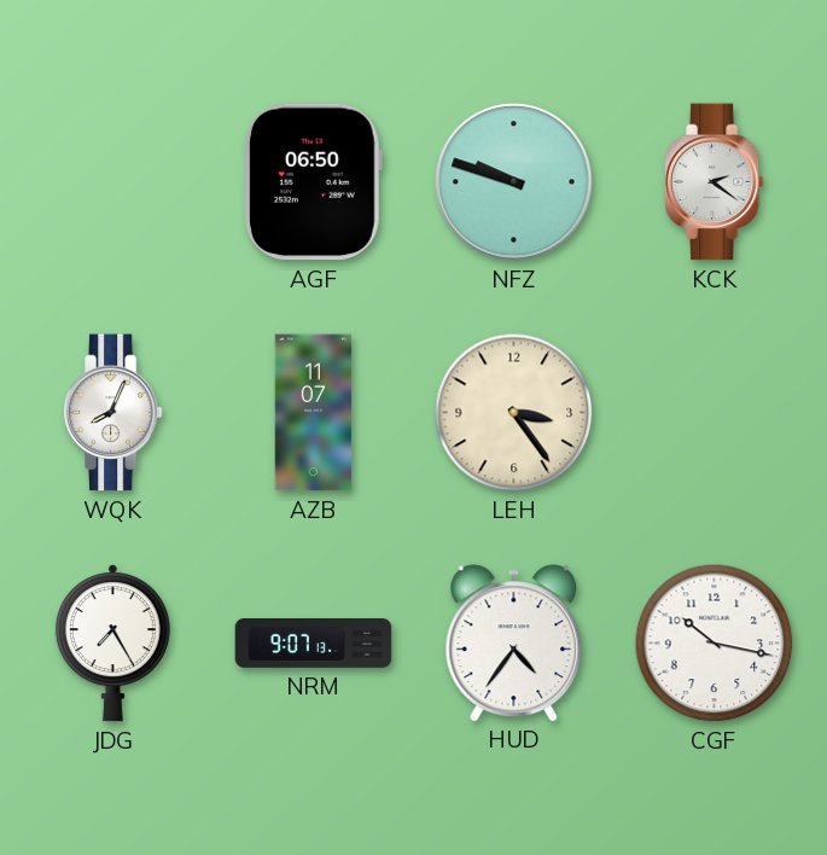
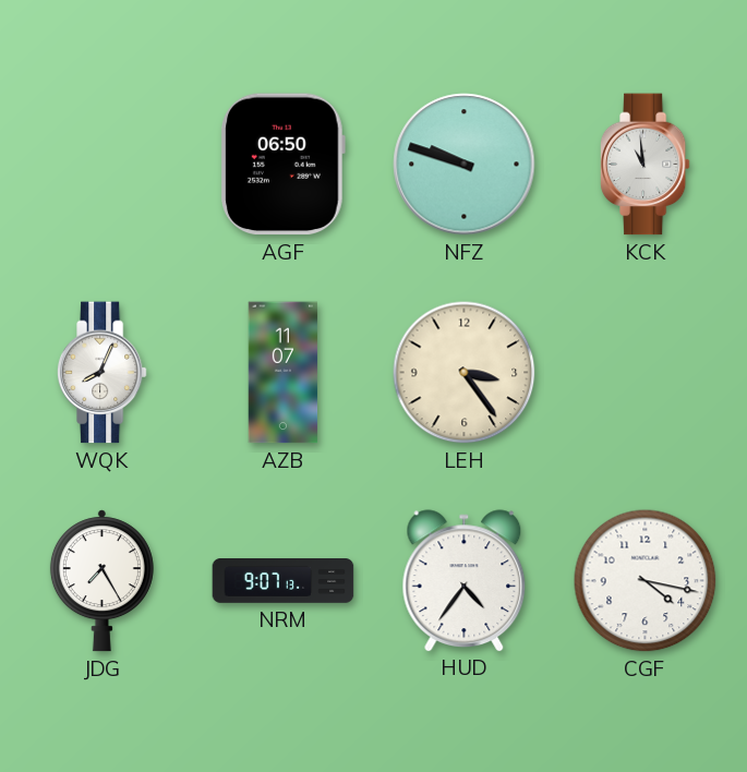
KCK: 2:21 -> 10:59 (644, 165)
CGF: 10:17 -> 4:17 (646, 581)
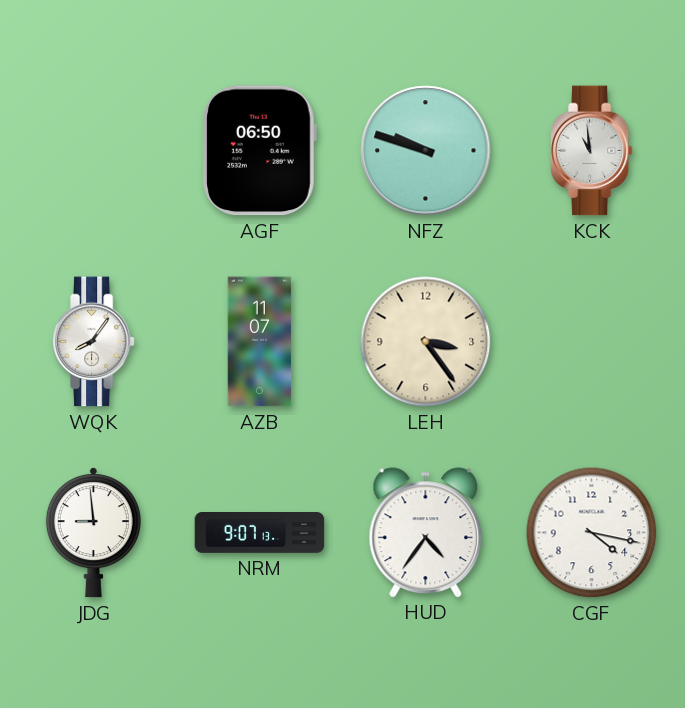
WQK: 8:04 -> 8:06 (93, 342)
JDG: 7:25 -> 8:59 (93, 533)
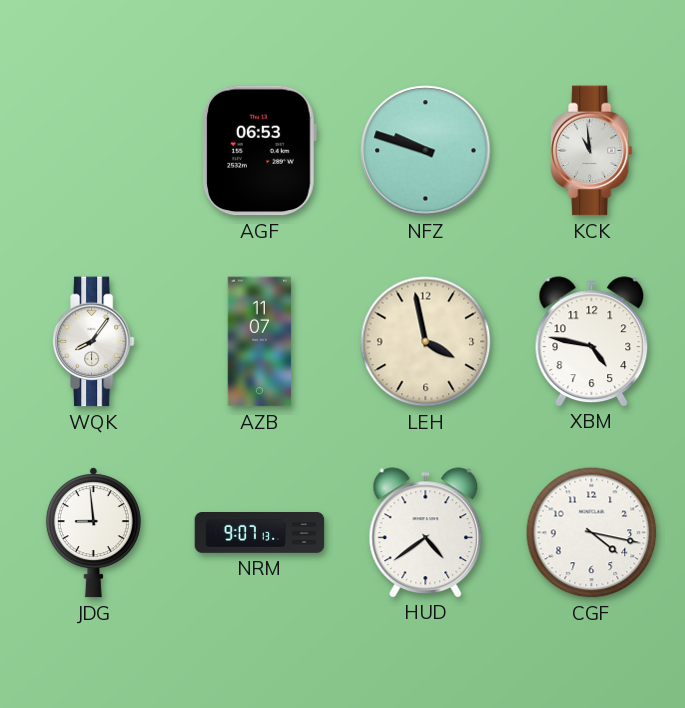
AGF: 06:50 -> 06:53 (259, 151)
LEH: 3:24 -> 3:58 (426, 342)
XBM: none -> 4:47 (592, 341)
HUD: 4:36 -> 4:39 (426, 532)
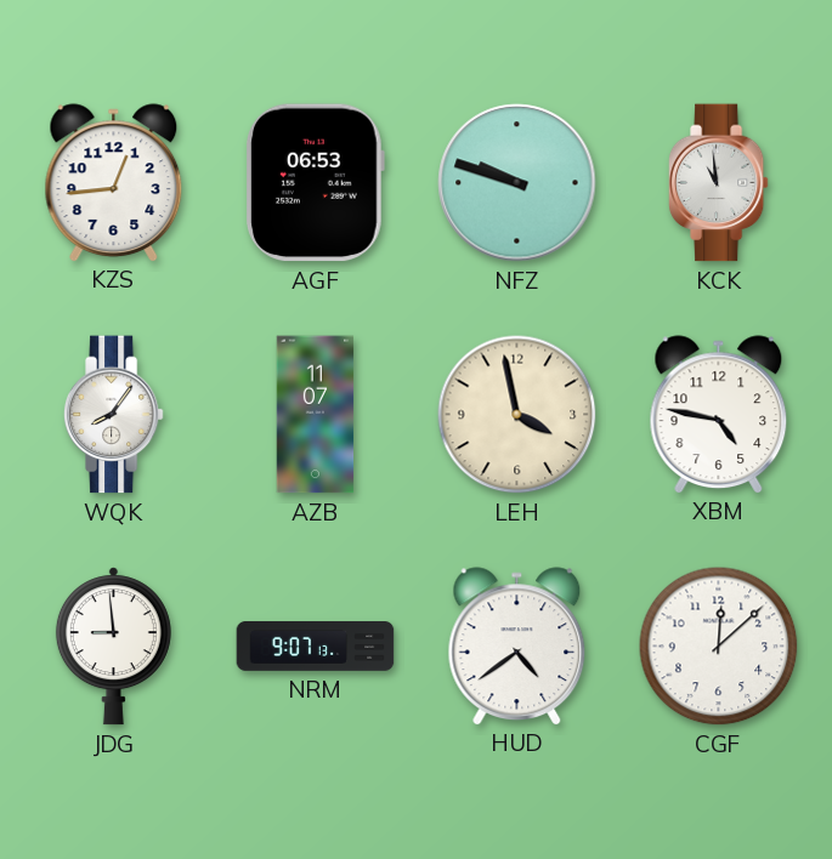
KZS: none -> 12:44 (114, 182)
CGF: 4:17 -> 12:08 (719, 647)
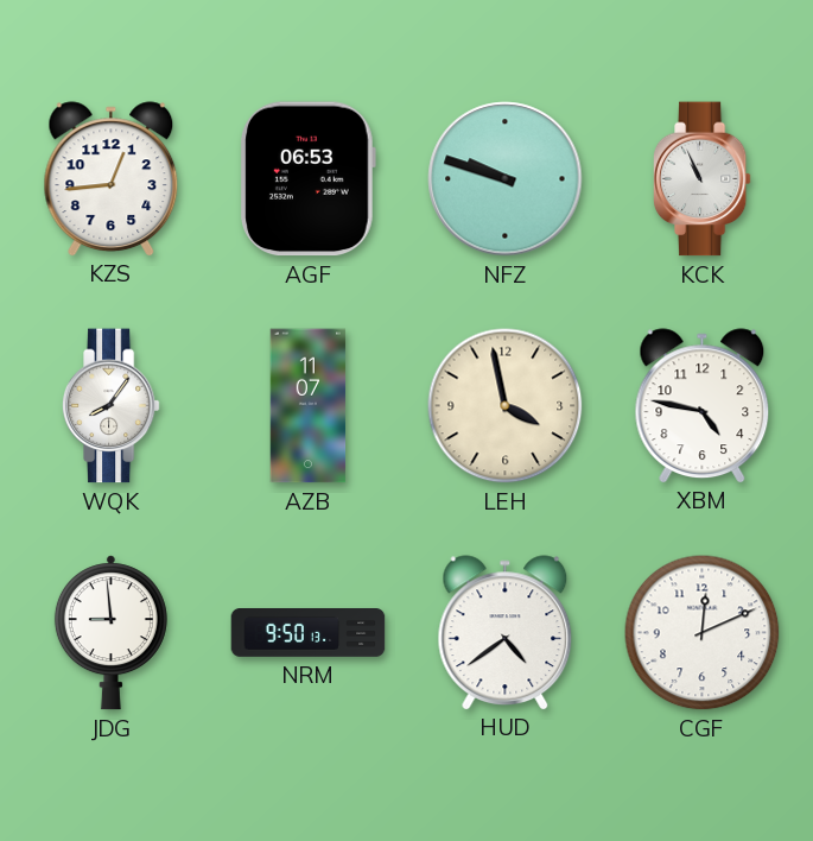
KCK: 10:59 -> 10:56 (701, 179)
NRM: 9:07 -> 9:50 (309, 633)
CGF: 12:08 -> 12:11 (703, 633)
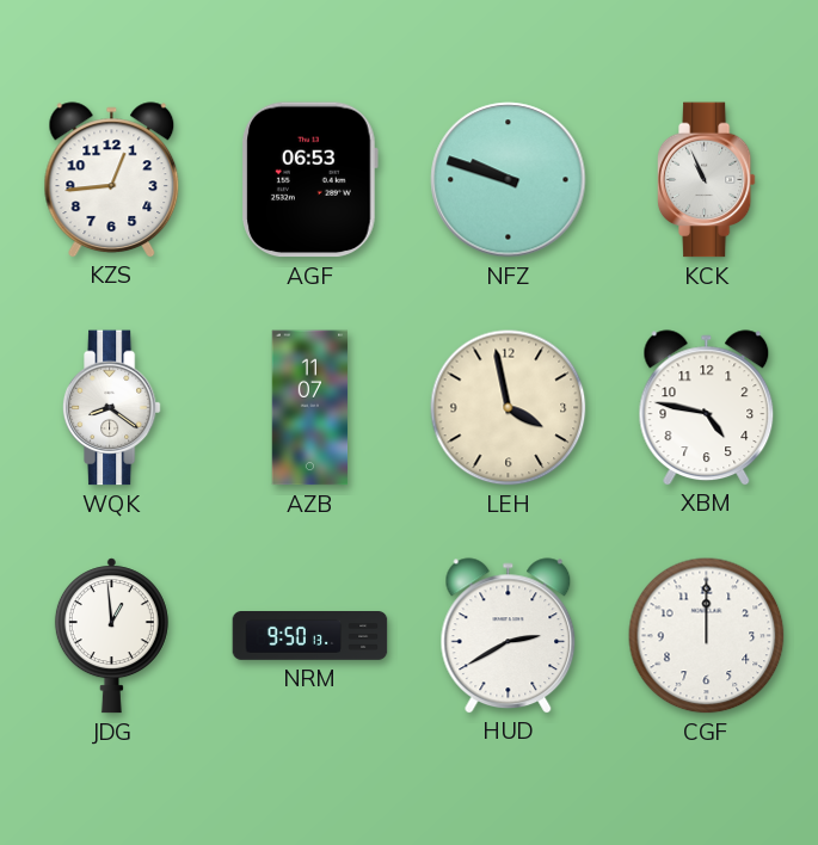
WQK: 8:06 -> 8:21 (111, 408)
JDG: 8:59 -> 12:59 (111, 636)
HUD: 4:39 -> 2:40 (509, 635)
CGF: 12:11 -> 12:00 (707, 636)
